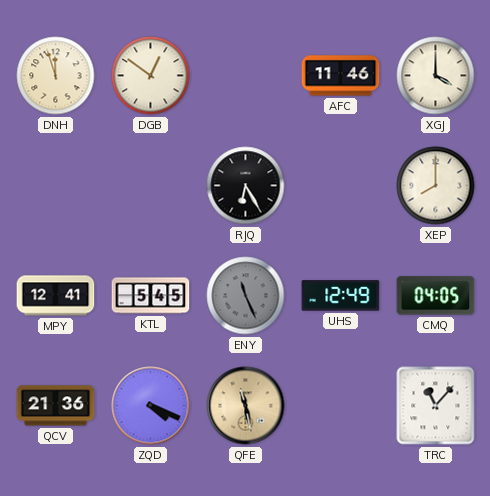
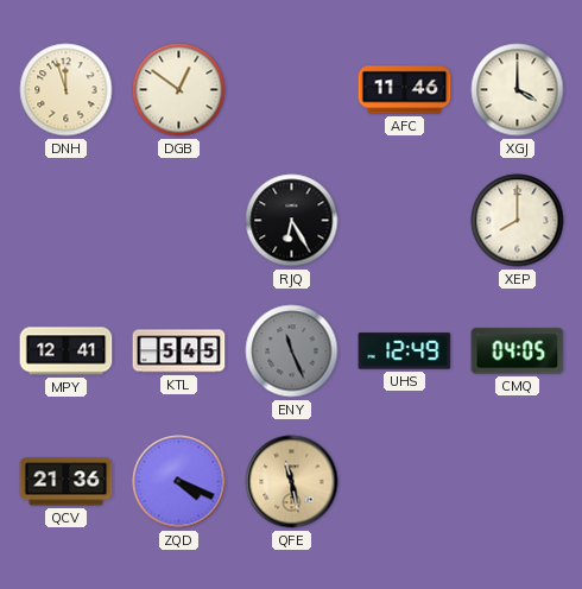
TRC: 11:07 -> none (436, 406)
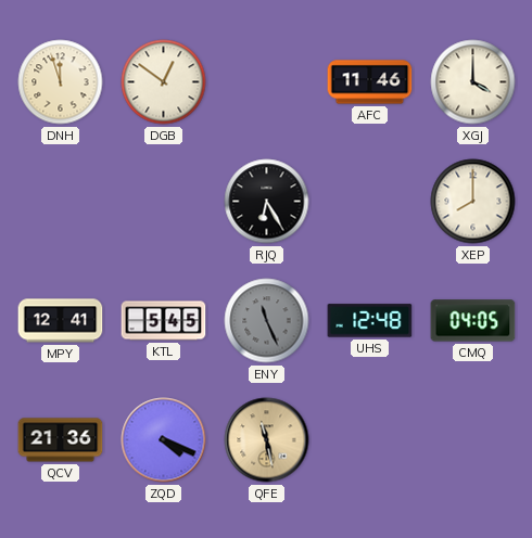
UHS: 12:49 -> 12:48 (370, 321)
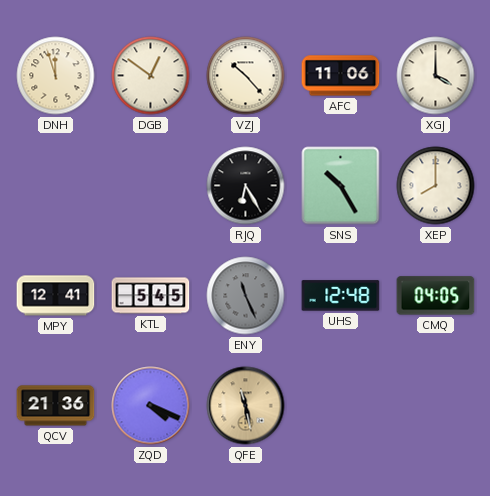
VZJ: none -> 10:23 (246, 76)
AFC: 11:46 -> 11:06 (341, 76)
SNS: none -> 10:25 (341, 186)
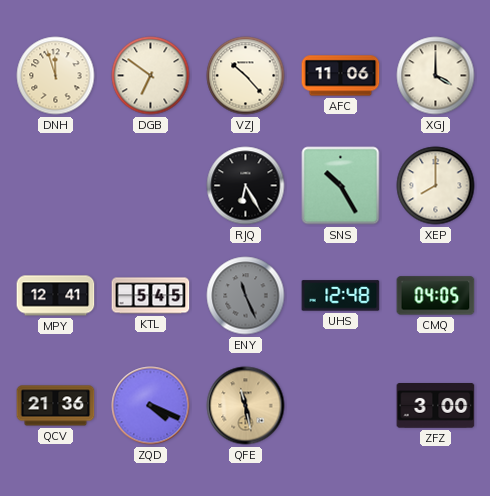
DGB: 12:51 -> 6:51 (151, 76)
ZFZ: none -> 3:00 (436, 406)
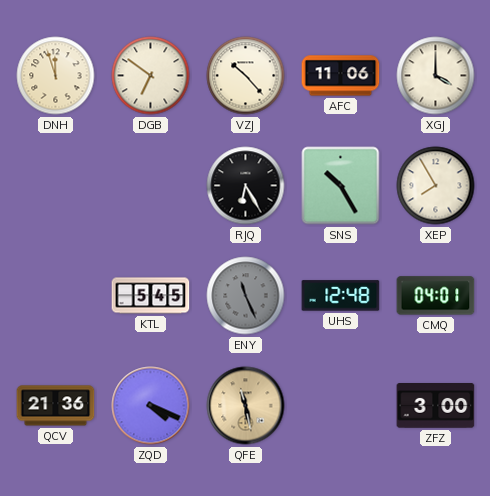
XEP: 8:00 -> 7:55 (436, 186)
MPY: 12:41 -> none (56, 296)
CMQ: 04:05 -> 04:01 (436, 296)
